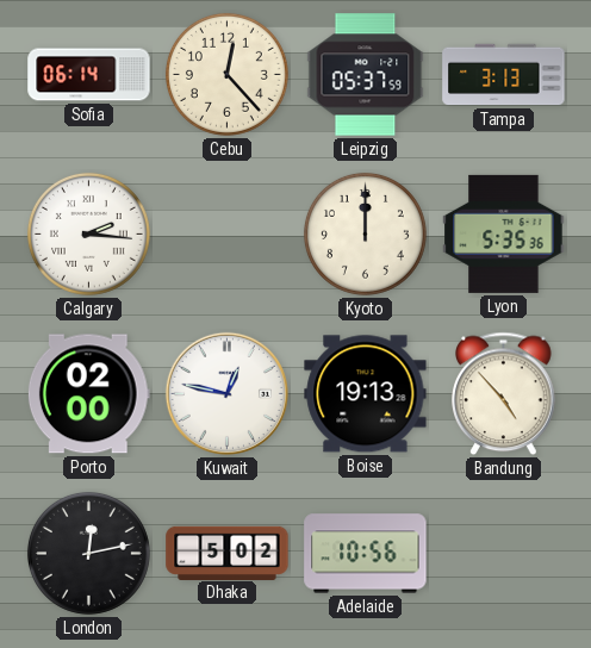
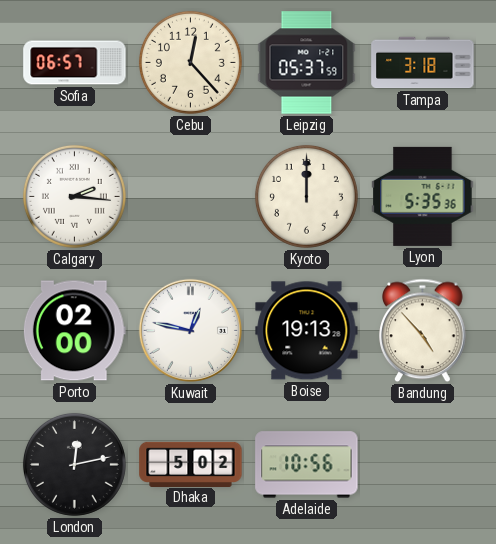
Sofia: 06:14 -> 06:57 (75, 63)
Tampa: 3:13 -> 3:18 (423, 63)
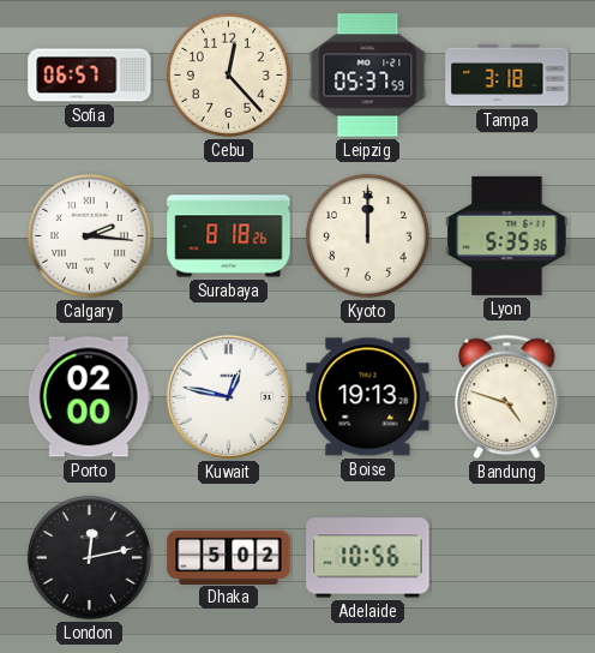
Surabaya: none -> 8:18 (229, 236)
Bandung: 4:53 -> 4:48 (507, 397)
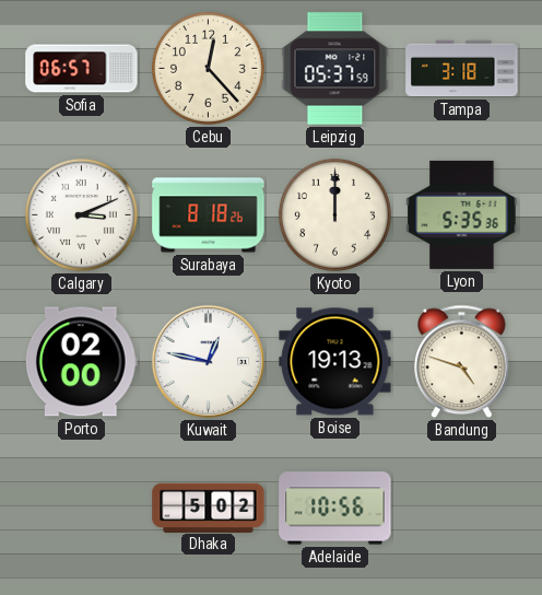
Calgary: 2:16 -> 3:11 (81, 214)
London: 12:13 -> none (89, 557)
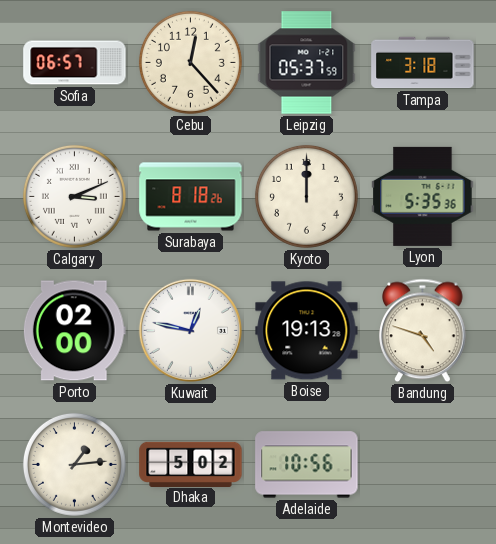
Montevideo: none -> 1:14 (74, 464)
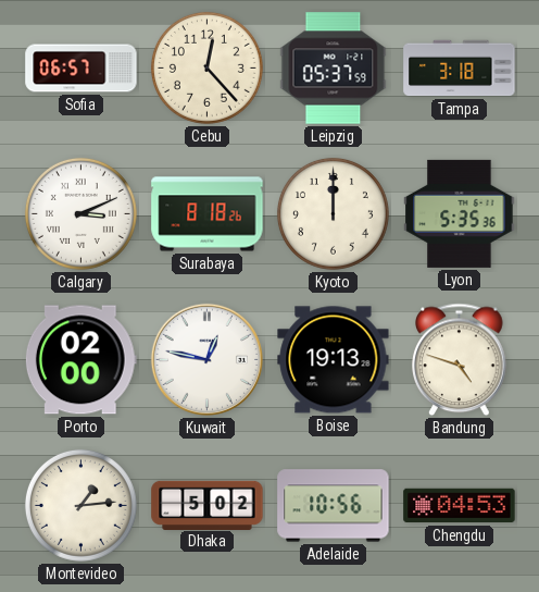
Chengdu: none -> 04:53 (460, 506)
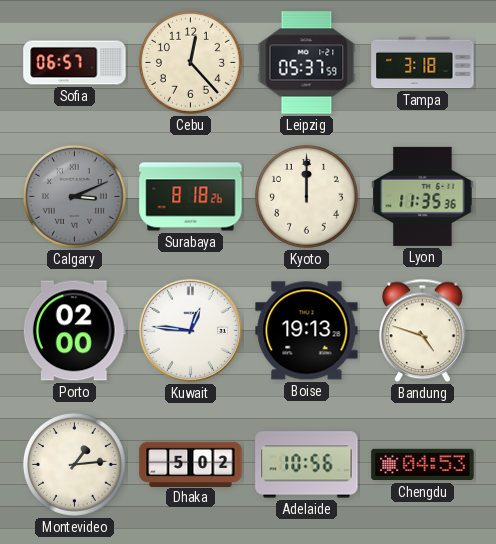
Calgary dial: white -> grey (74, 196)
Lyon: 5:35 -> 11:35 (423, 196)
Kuwait: 12:47 -> 12:46 (190, 330)
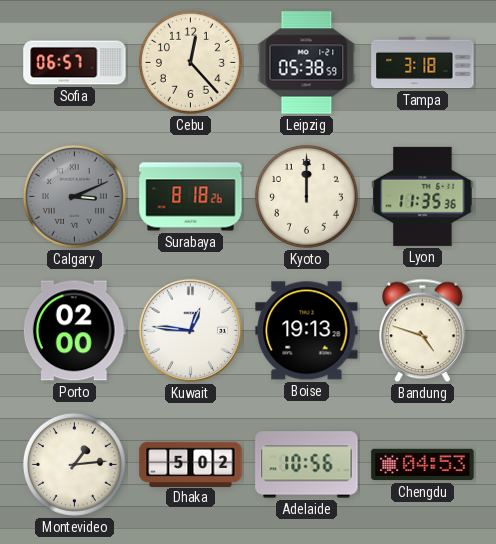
Leipzig: 05:37 -> 05:38 (307, 63)
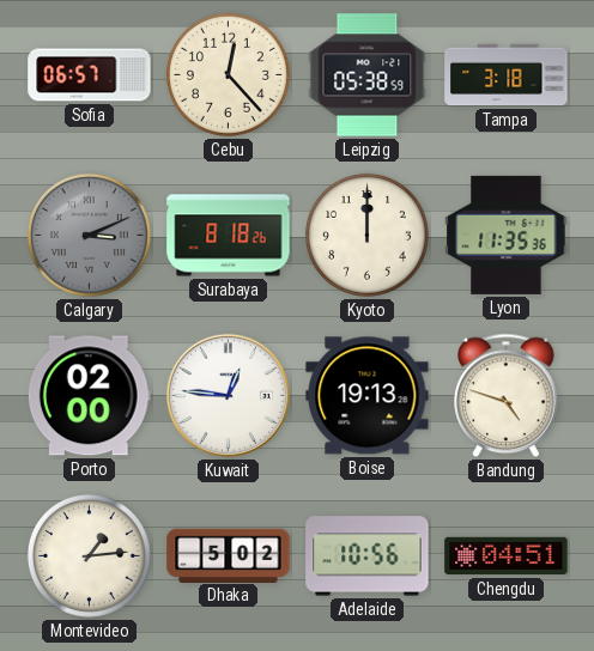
Chengdu: 04:53 -> 04:51 (507, 556)
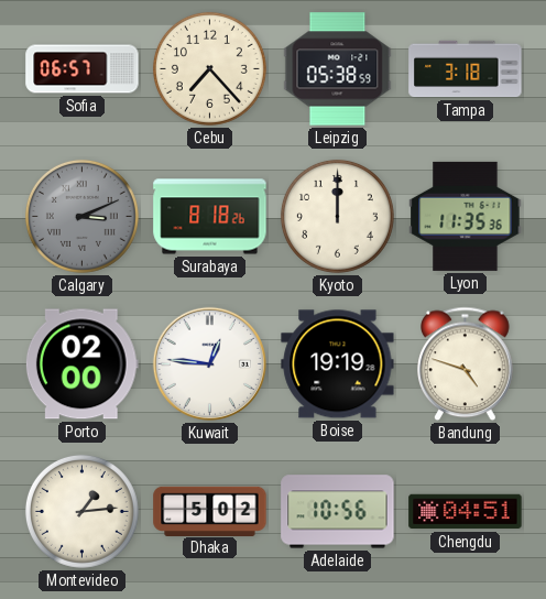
Cebu: 12:23 -> 7:23 (209, 68)
Boise: 19:13 -> 19:19 (338, 364)
